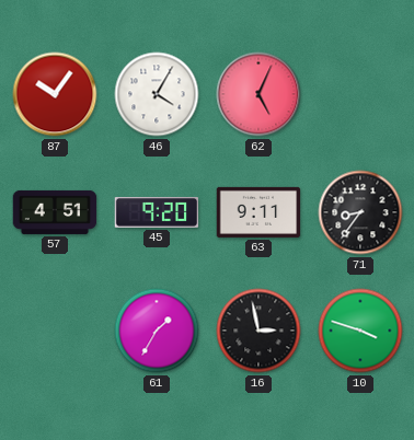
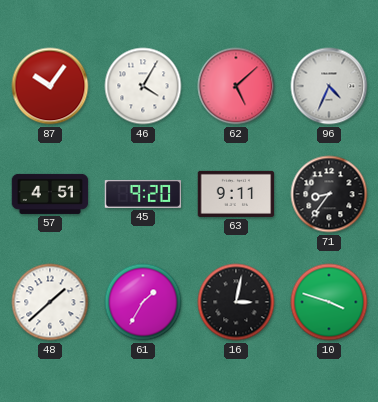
62: 5:04 -> 5:08 (236, 86)
96: none -> 4:34 (329, 86)
48: none -> 1:38 (50, 302)
16: 2:58 -> 3:02 (236, 302)
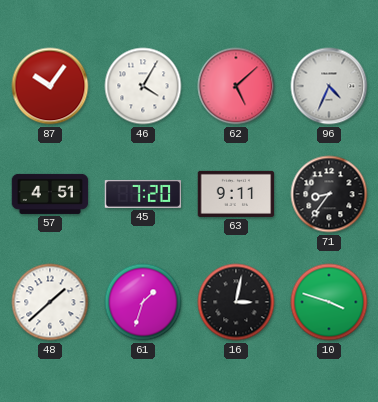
45: 9:20 -> 7:20 (143, 194)
61: 1:35 -> 1:33 (143, 302)
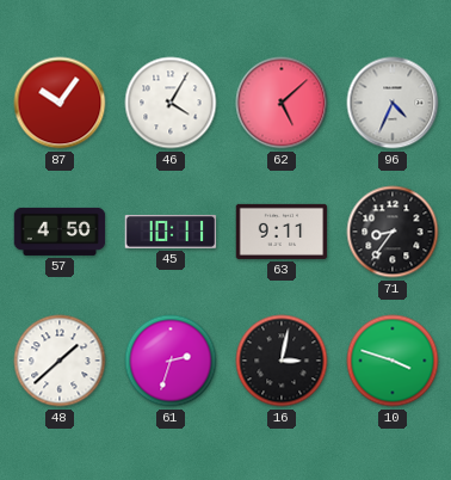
57: 4:51 -> 4:50 (60, 232)
45: 7:20 -> 10:11 (171, 232)
61: 1:33 -> 2:33 (171, 361)
